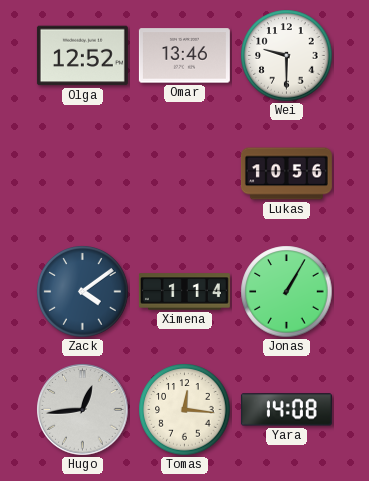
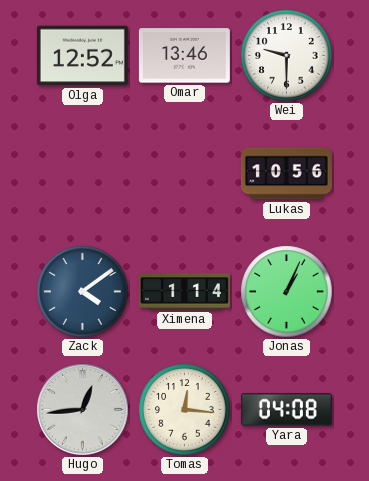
Jonas: 1:05 -> 1:04 (287, 292)
Yara: 14:08 -> 04:08 (286, 410)
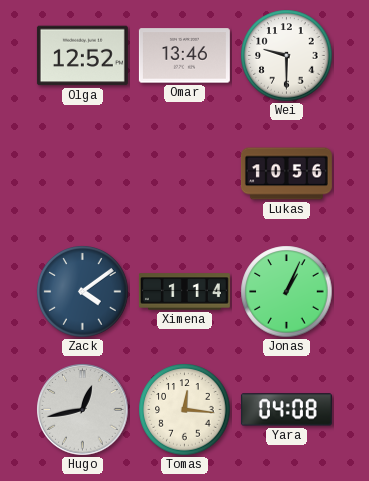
Hugo: 12:44 -> 12:43 (83, 410)
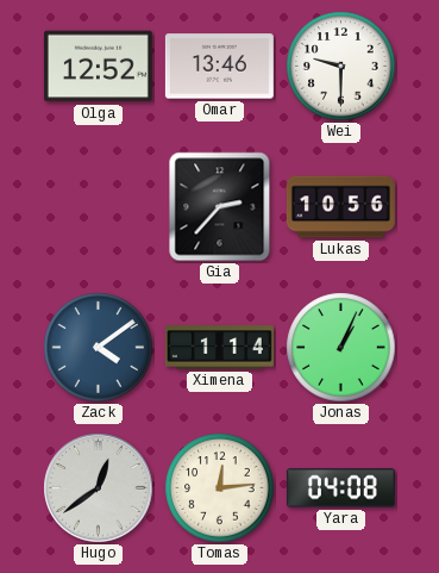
Gia: none -> 2:37 (220, 207)
Hugo: 12:43 -> 12:39 (99, 488)
Tomas: 12:16 -> 12:14 (220, 488)
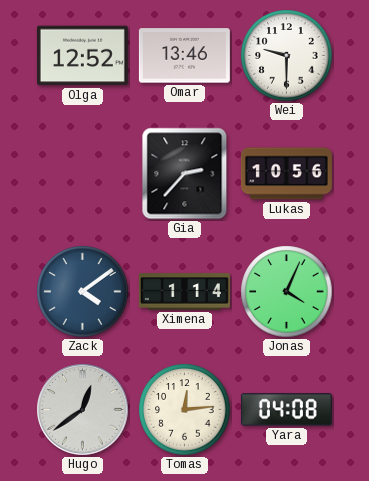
Jonas: 1:04 -> 4:04 (287, 292)
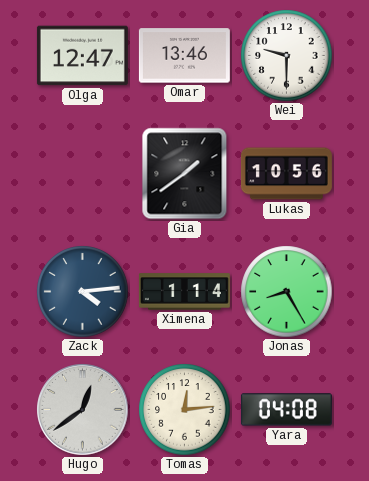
Olga: 12:52 -> 12:47 (82, 56)
Gia: 2:37 -> 1:39 (185, 174)
Zack: 4:09 -> 4:14 (83, 292)
Jonas: 4:04 -> 8:25 (287, 292)
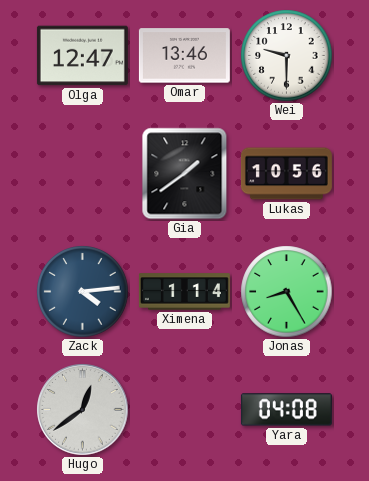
Tomas: 12:14 -> none (185, 410)
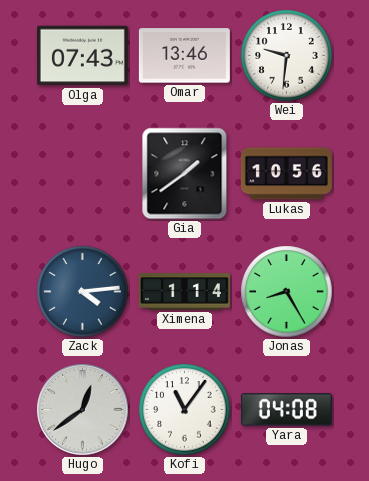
Olga: 12:47 -> 07:43 (82, 56)
Wei: 9:30 -> 9:31 (287, 56)
Kofi: none -> 11:06 (185, 410)
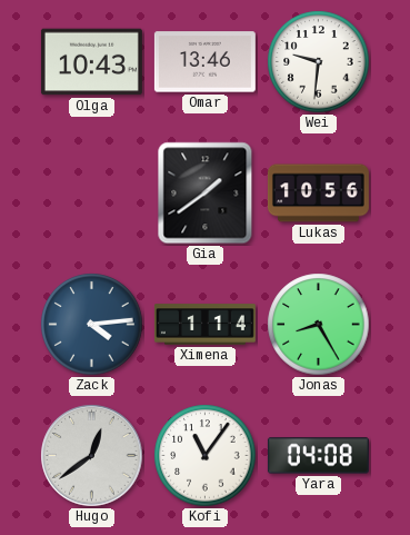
Olga: 07:43 -> 10:43 (91, 62)
